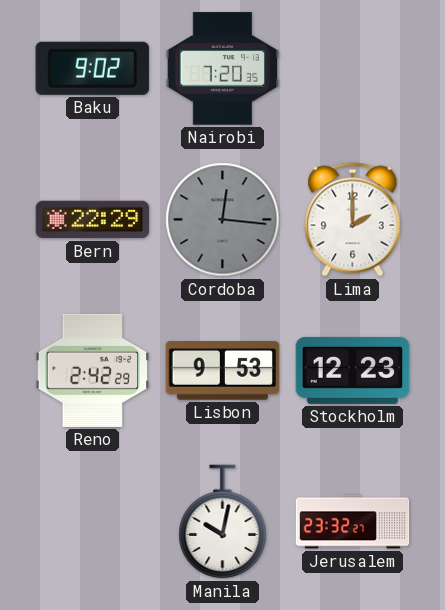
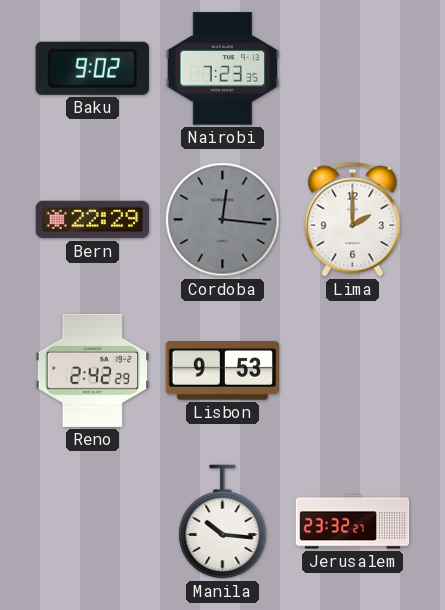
Nairobi: 7:20 -> 7:23 (223, 69)
Stockholm: 12:23 -> none (353, 370)
Manila: 10:02 -> 10:16 (223, 522)
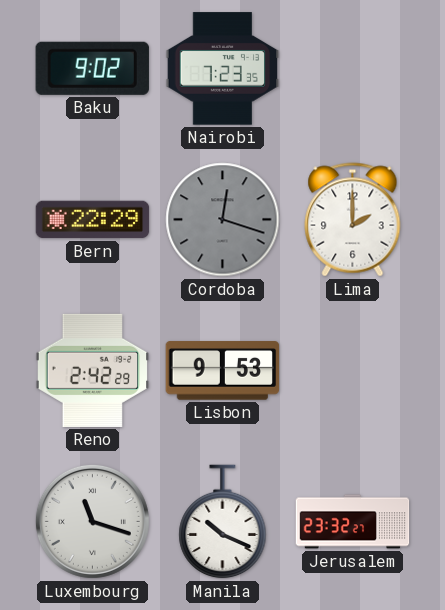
Cordoba: 12:16 -> 12:18 (223, 220)
Luxembourg: none -> 11:18 (92, 521)
Manila: 10:16 -> 10:19 (223, 522)
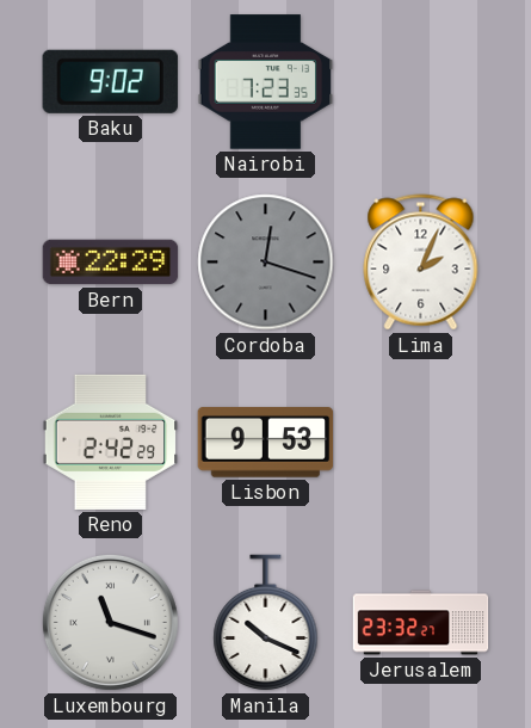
Lima: 2:00 -> 2:04 (421, 263)
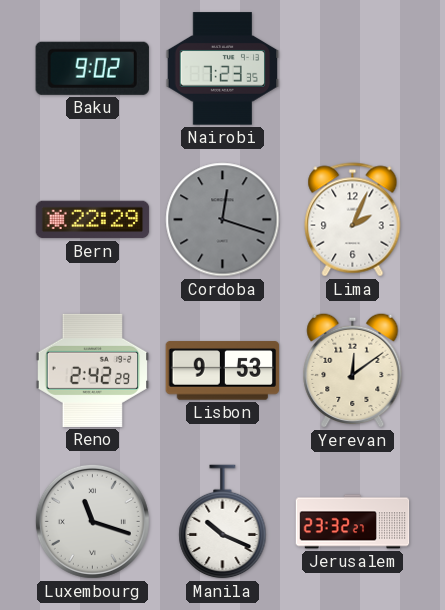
Yerevan: none -> 12:09 (353, 370)
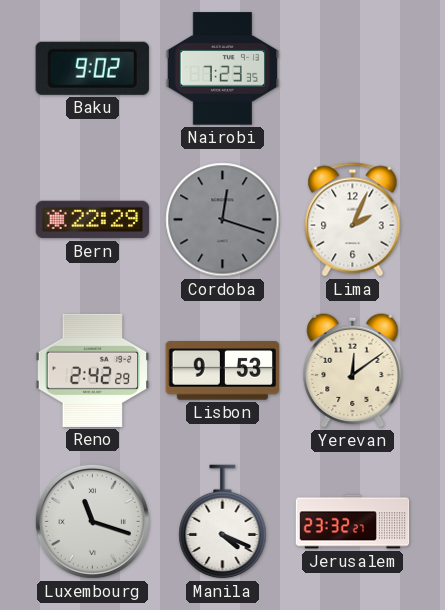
Manila: 10:19 -> 4:19 (223, 522)
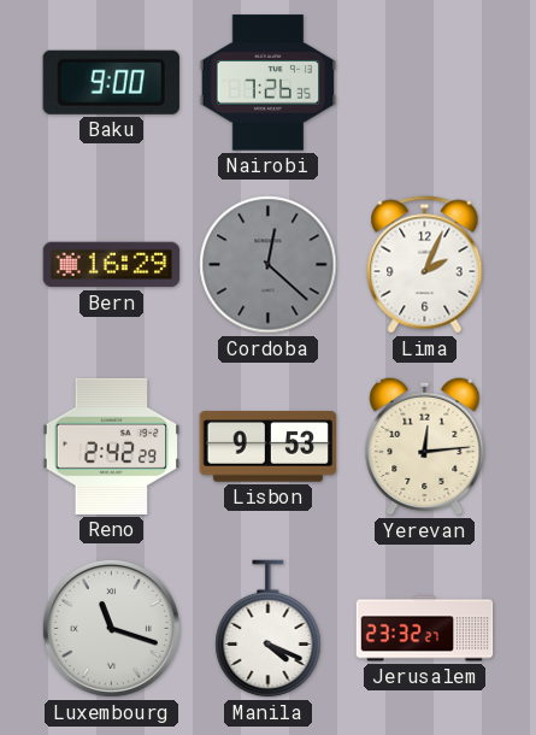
Baku: 9:02 -> 9:00 (111, 82)
Nairobi: 7:23 -> 7:26 (269, 83)
Bern: 22:29 -> 16:29 (112, 265)
Cordoba: 12:18 -> 12:22 (269, 265)
Yerevan: 12:09 -> 12:14 (425, 446)
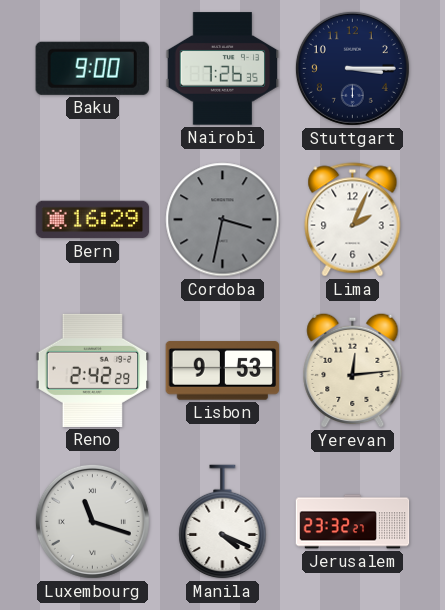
Stuttgart: none -> 3:15 (352, 68)
Cordoba: 12:22 -> 3:32 (223, 220)
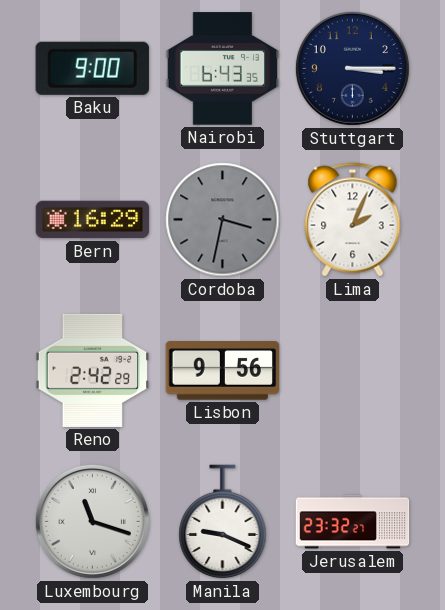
Nairobi: 7:26 -> 6:43 (223, 69)
Lisbon: 9:53 -> 9:56 (223, 371)
Yerevan: 12:14 -> none (353, 370)
Manila: 4:19 -> 9:19 (223, 522)
